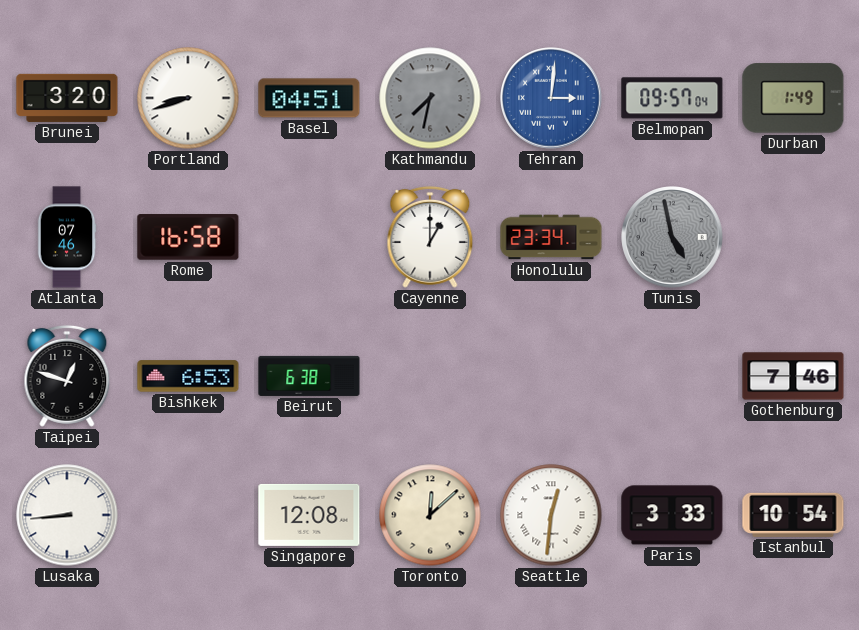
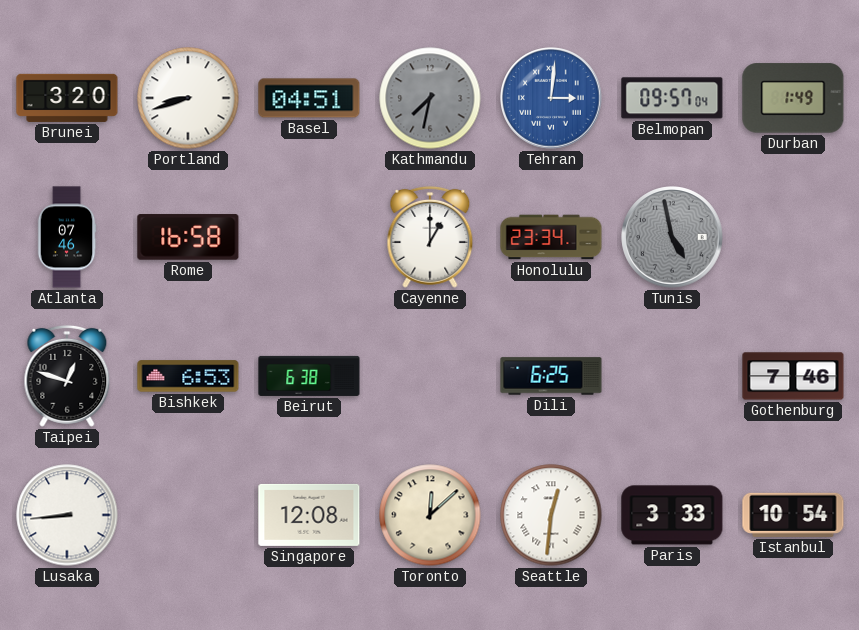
Dili: none -> 6:25 (551, 376)
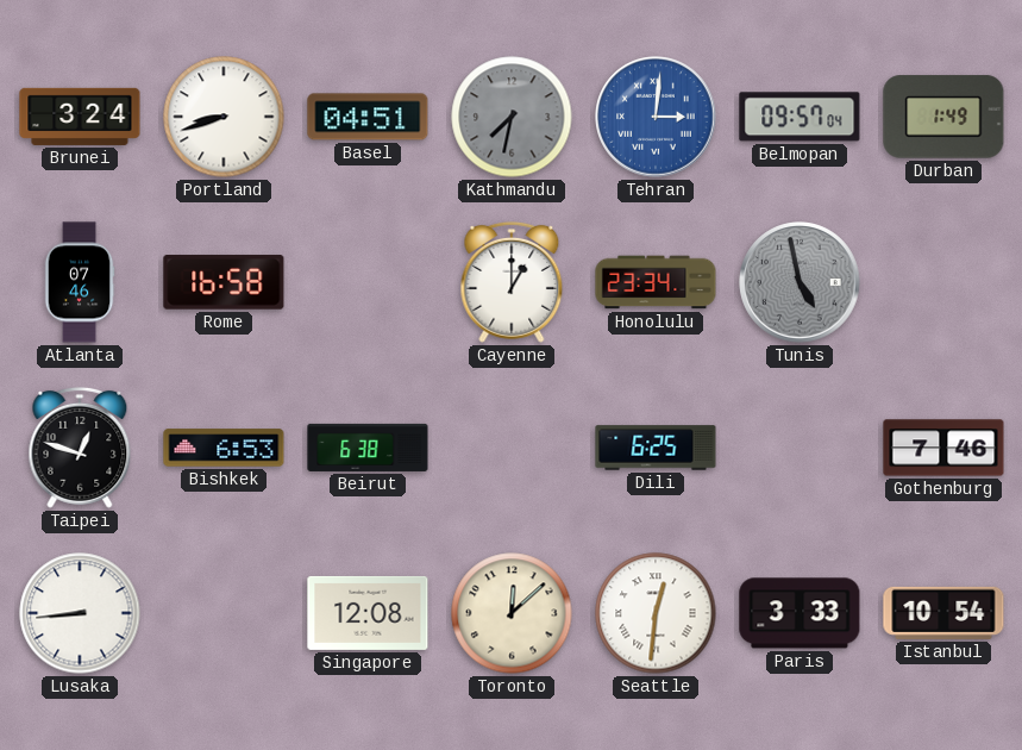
Brunei: 3:20 -> 3:24 (80, 117)
